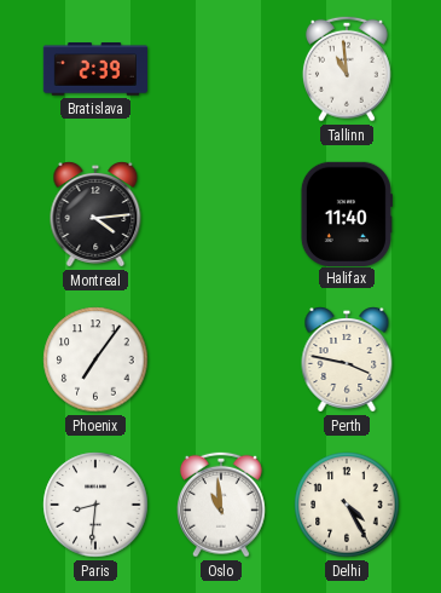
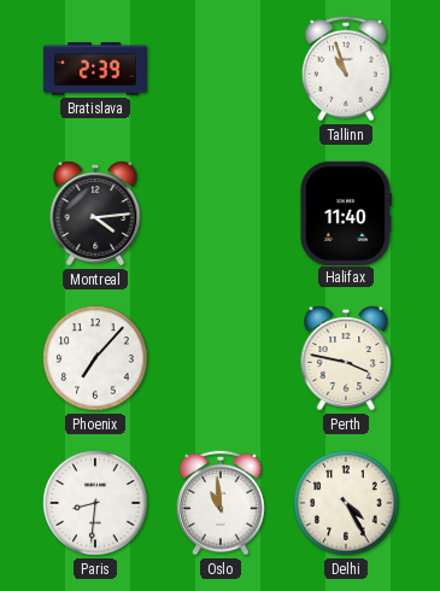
Tallinn: 10:59 -> 10:57 (346, 69)
Phoenix: 7:06 -> 7:07 (95, 358)
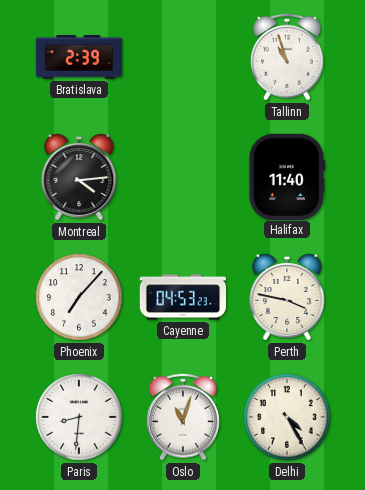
Cayenne: none -> 04:53 (182, 297)
Oslo: 10:59 -> 11:03 (183, 417)
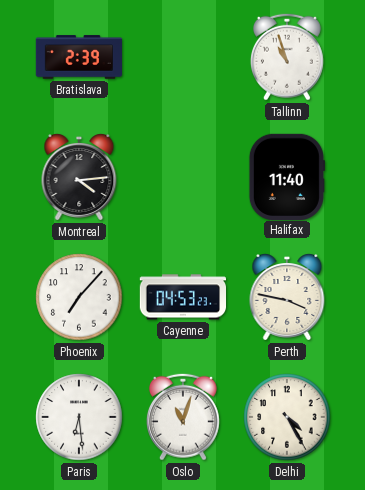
Paris: 8:31 -> 6:29 (79, 417)
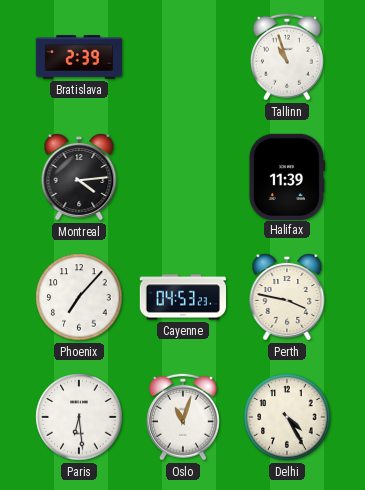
Halifax: 11:40 -> 11:39 (287, 176)
